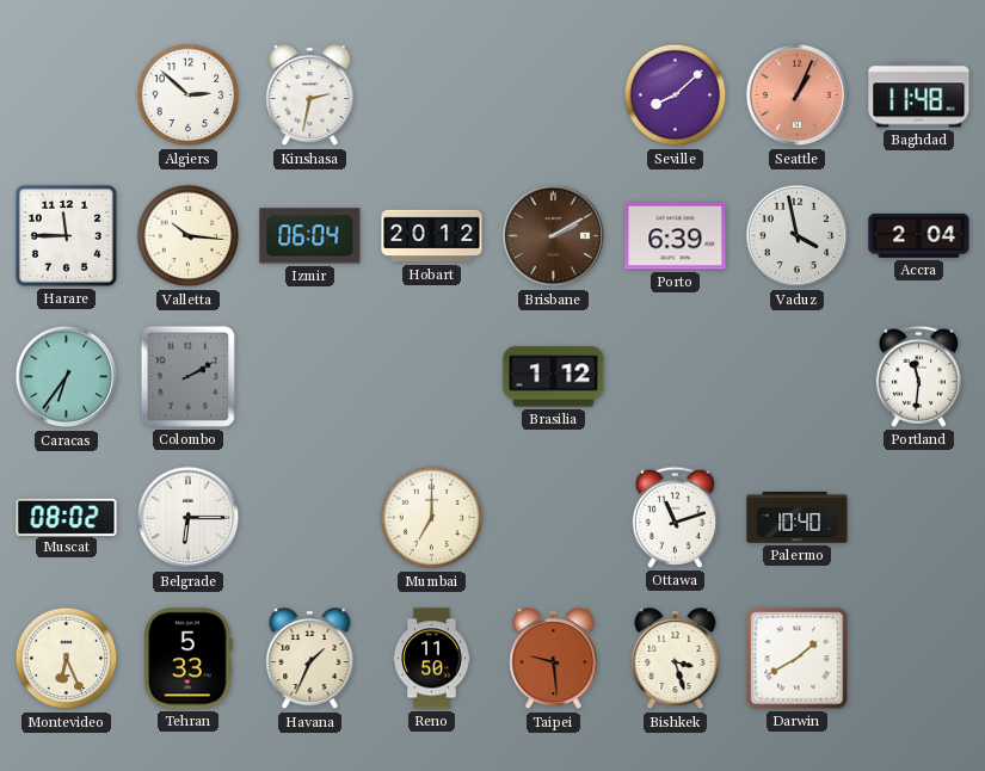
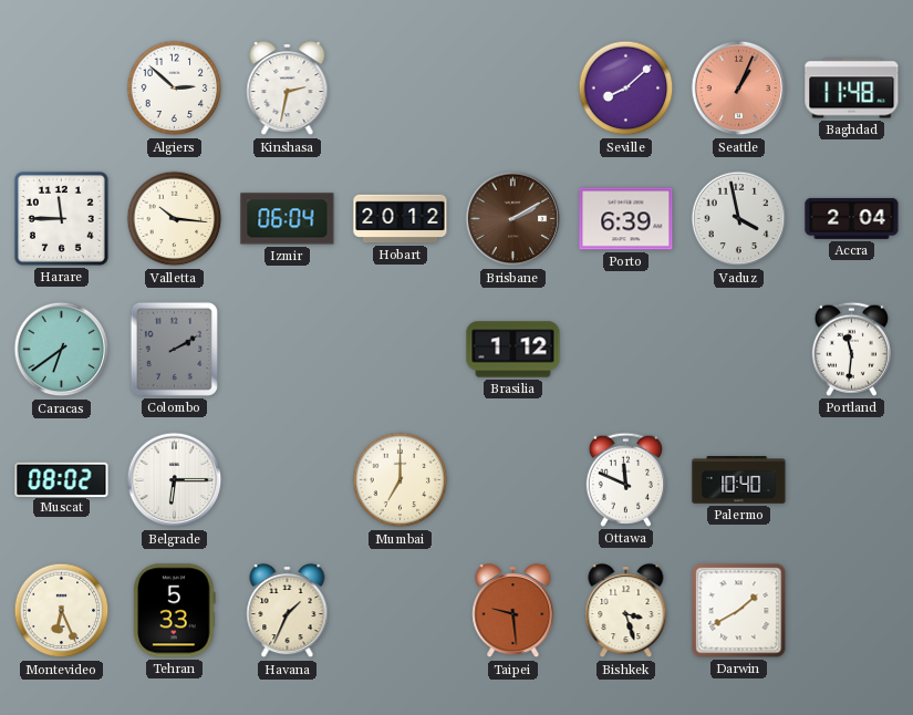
Caracas: 6:36 -> 6:39 (62, 350)
Ottawa: 11:12 -> 11:49 (625, 479)
Reno: 11:50 -> none (432, 659)
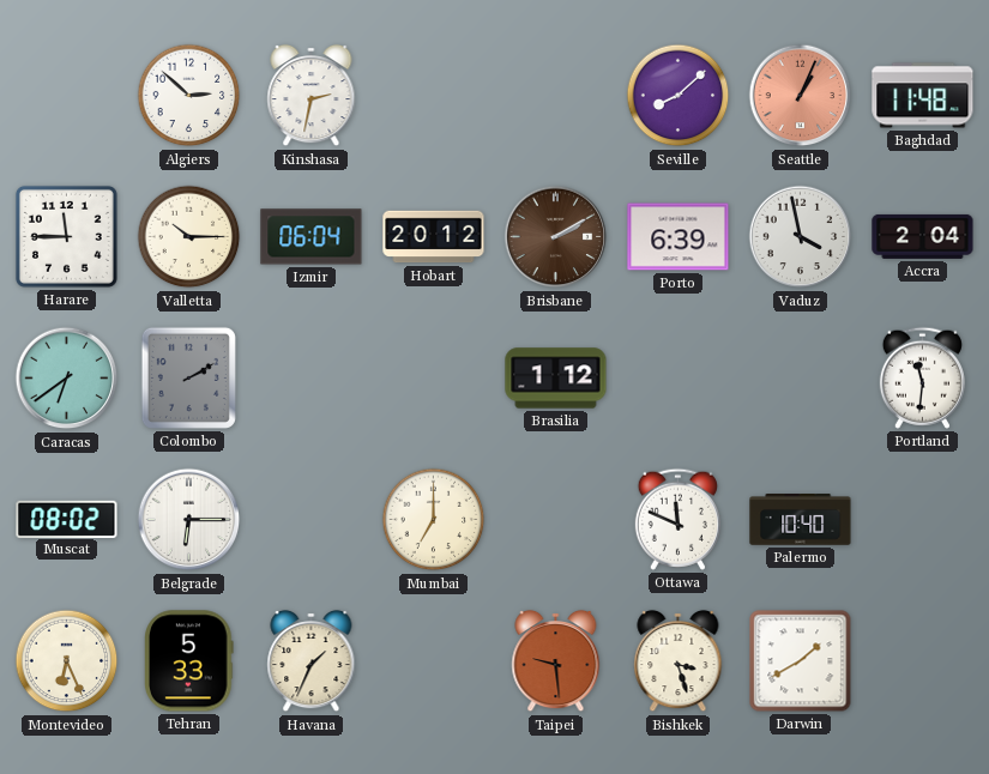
Valletta: 10:16 -> 10:15 (189, 237)
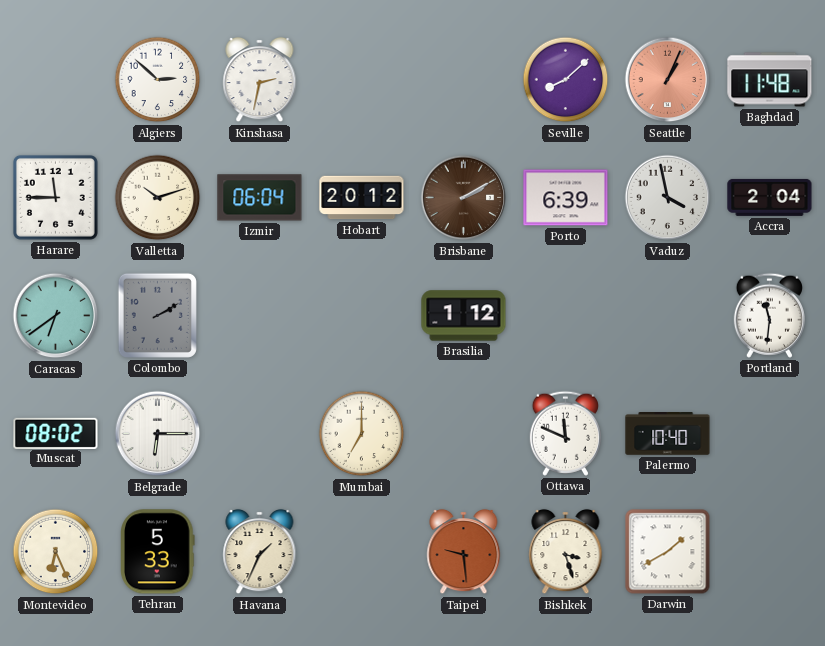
Valletta: 10:15 -> 10:12 (158, 198)
